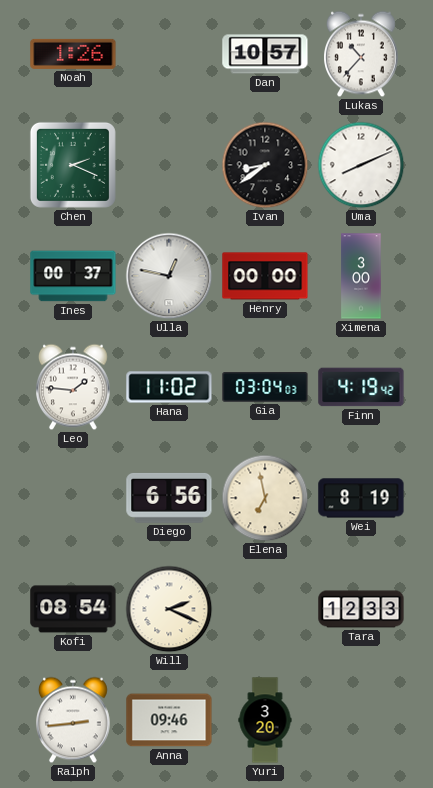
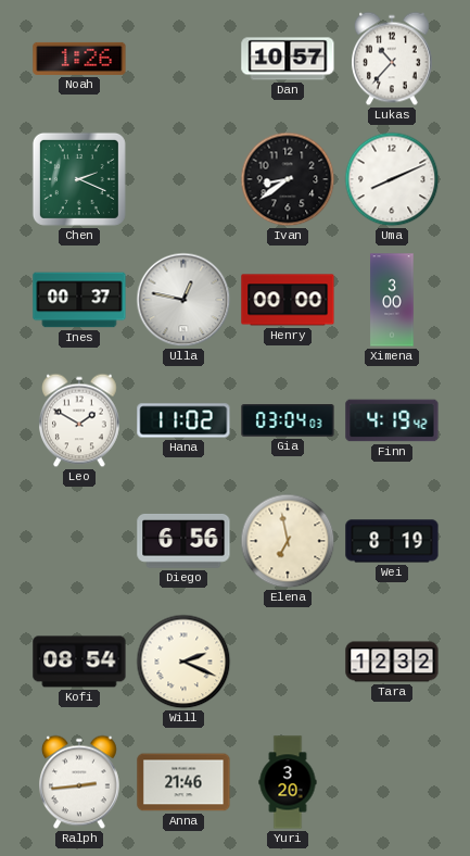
Leo: 1:46 -> 1:50 (80, 420)
Tara: 12:33 -> 12:32 (392, 662)
Anna: 09:46 -> 21:46 (183, 782)
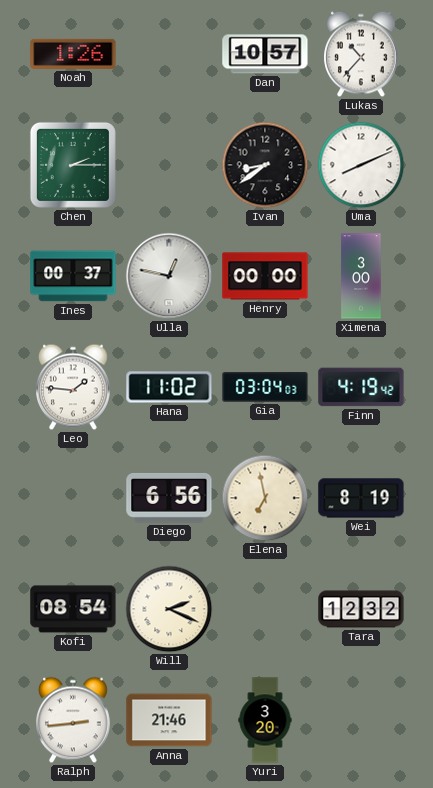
Chen: 2:19 -> 2:15 (73, 165)
Leo: 1:50 -> 1:46 (74, 387)
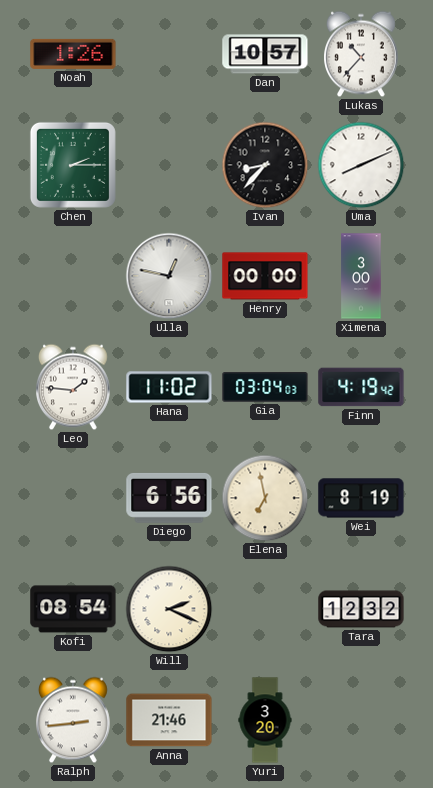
Ivan: 8:39 -> 8:37 (265, 165)
Ines: 00:37 -> none (73, 276)
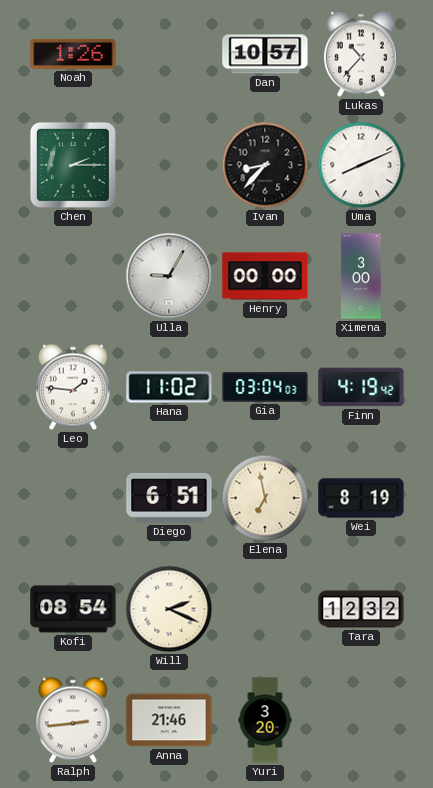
Ulla: 12:47 -> 9:05 (169, 276)
Diego: 6:56 -> 6:51 (169, 498)
